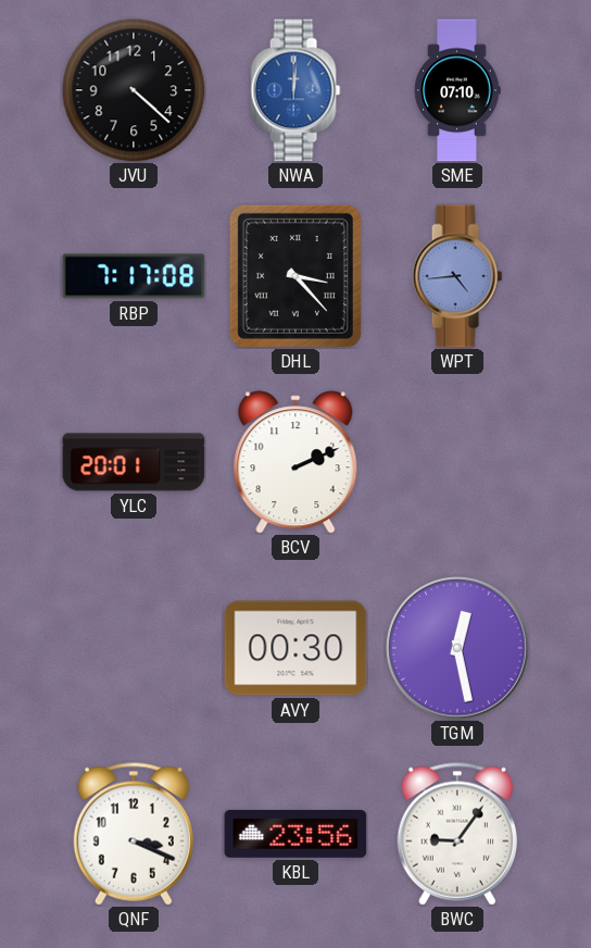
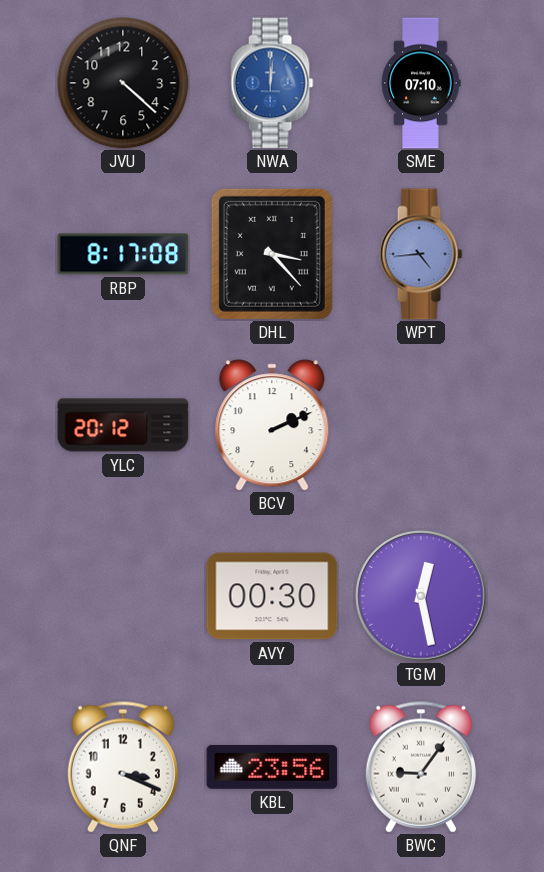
RBP: 7:17 -> 8:17 (123, 254)
YLC: 20:01 -> 20:12 (123, 425)
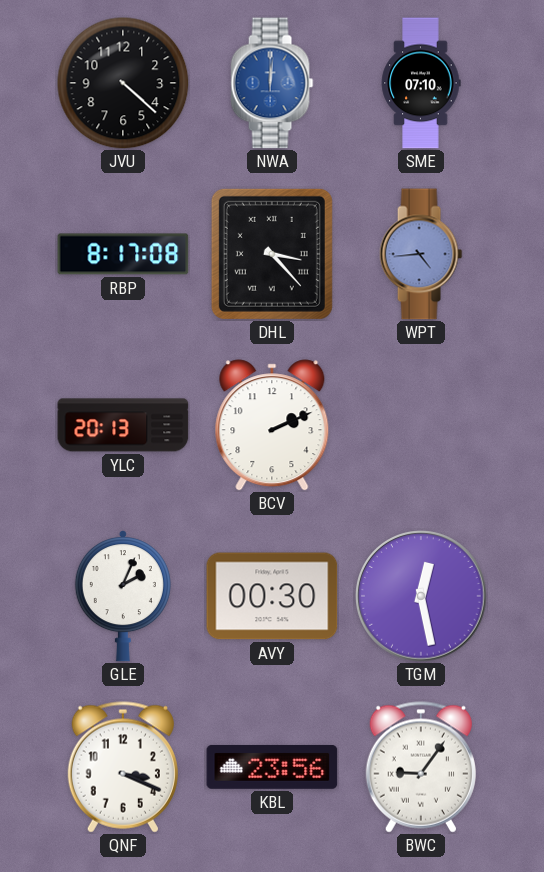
YLC: 20:12 -> 20:13 (123, 425)
GLE: none -> 2:04 (123, 596)
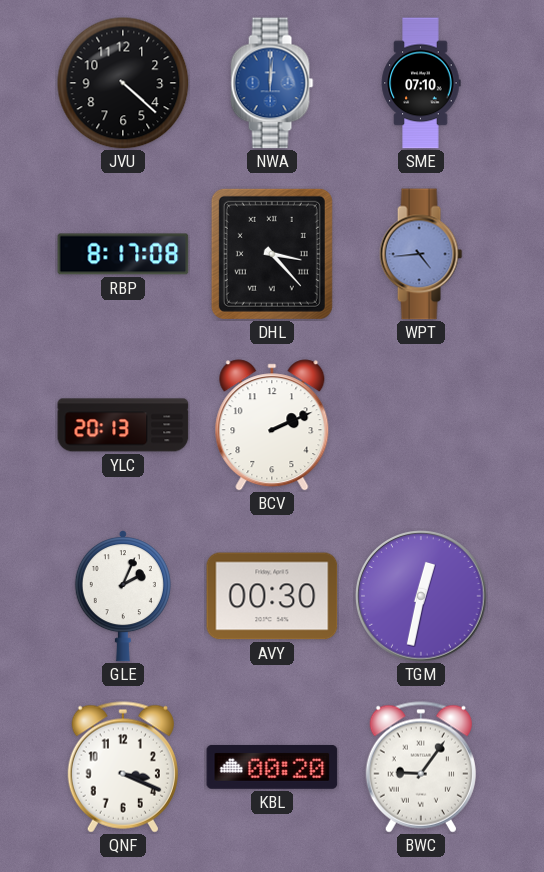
TGM: 12:28 -> 12:32 (422, 597)
KBL: 23:56 -> 00:20 (272, 767)
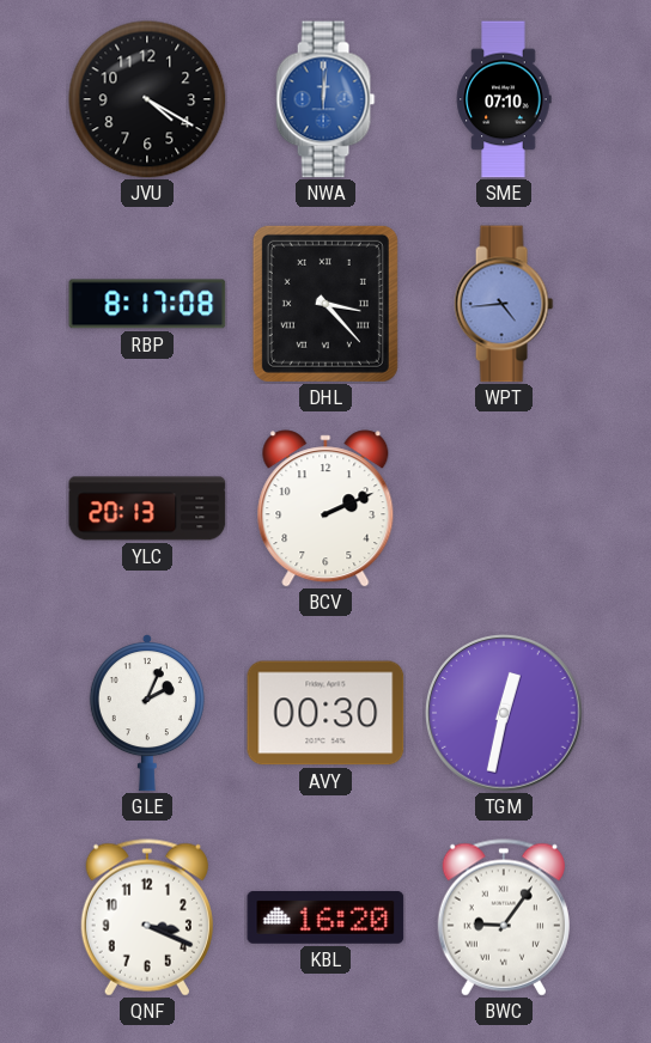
JVU: 4:22 -> 4:20 (147, 99)
KBL: 00:20 -> 16:20 (325, 917)
